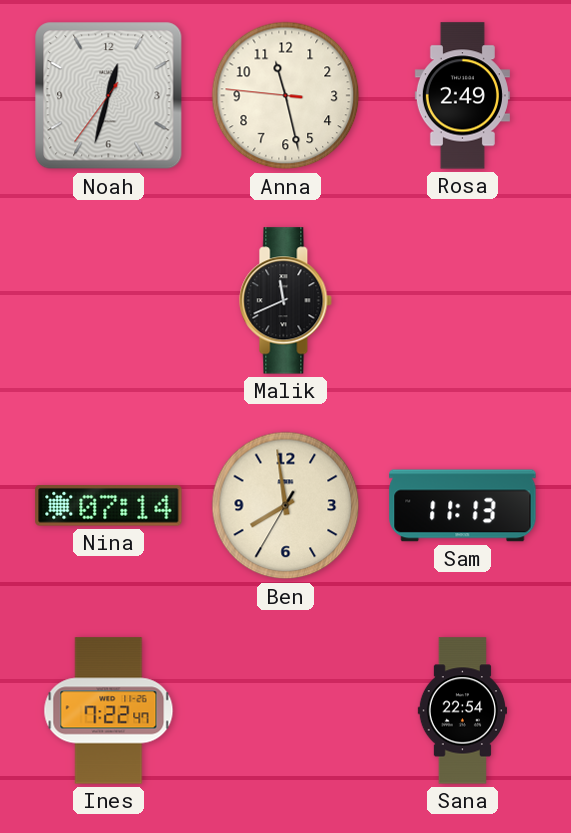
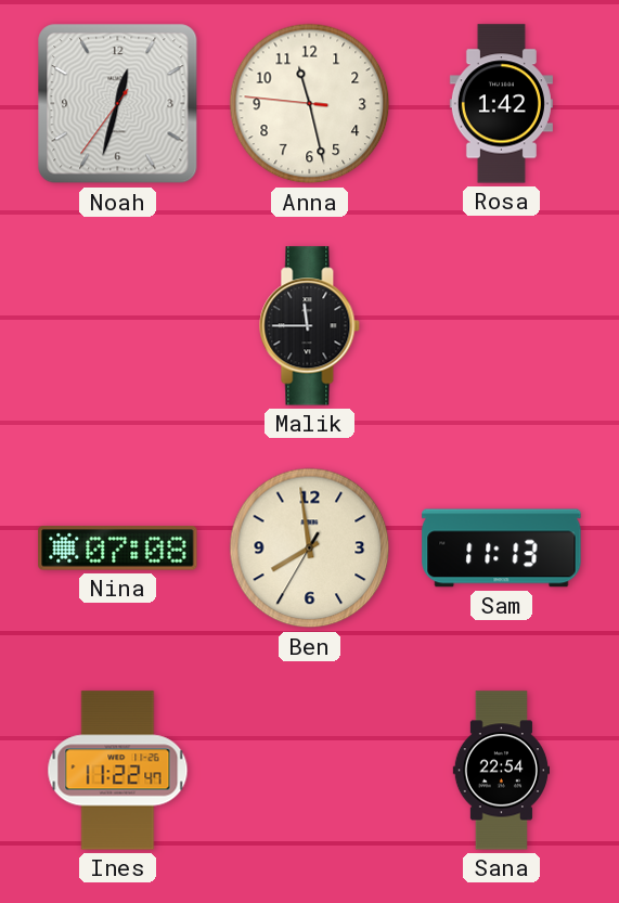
Rosa: 2:49 -> 1:42 (501, 104)
Malik: 11:41 -> 11:45 (310, 326)
Nina: 07:14 -> 07:08 (118, 549)
Ines: 7:22 -> 11:22 (118, 771)
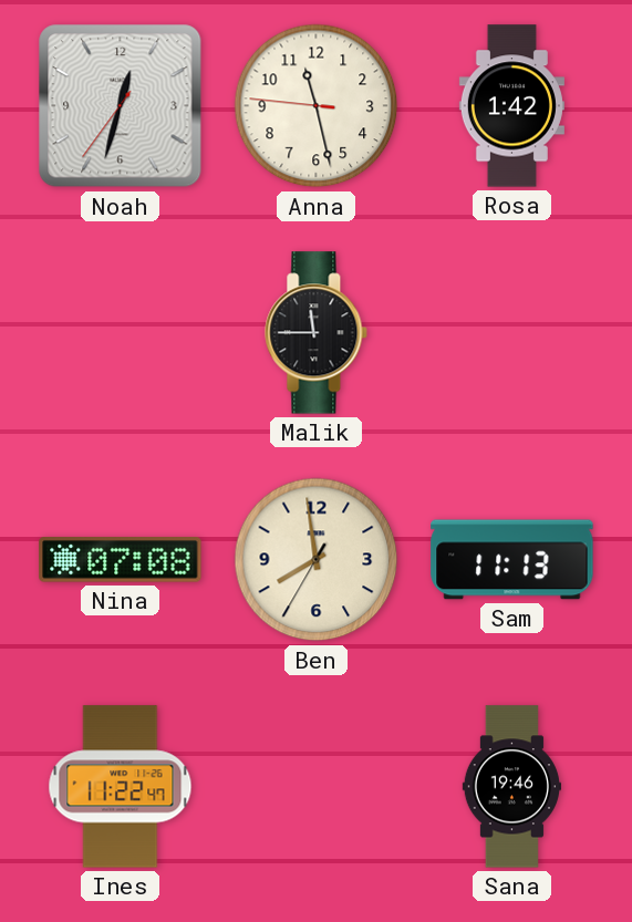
Sana: 22:54 -> 19:46 (511, 787)
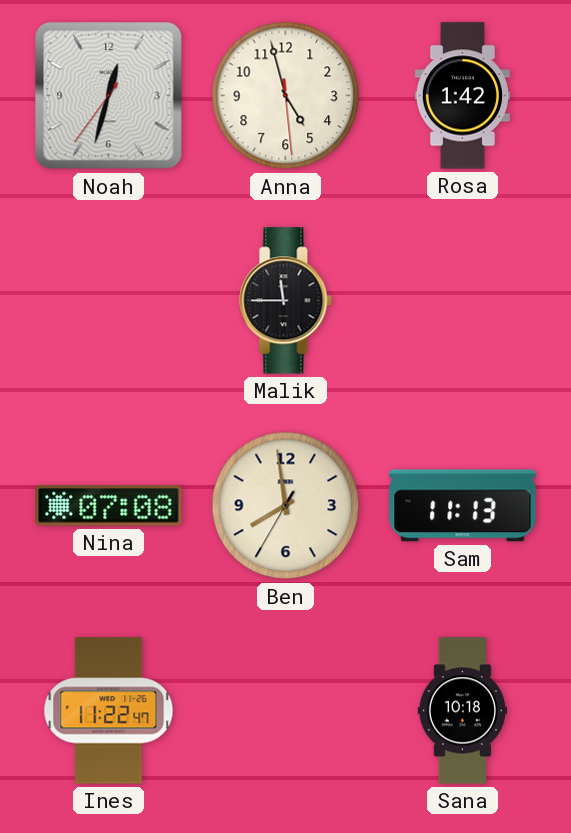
Anna: 11:27 -> 4:57 (286, 96)
Sana: 19:46 -> 10:18 (462, 711)
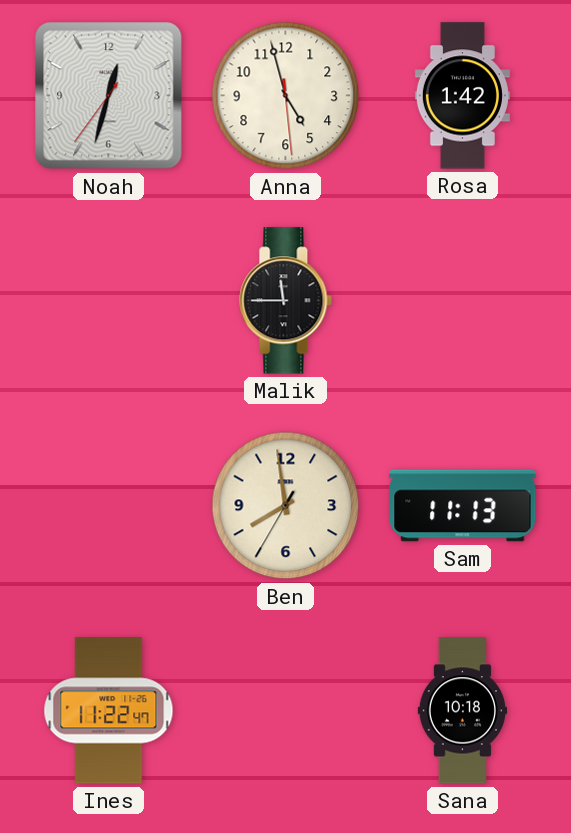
Nina: 07:08 -> none (109, 506)
